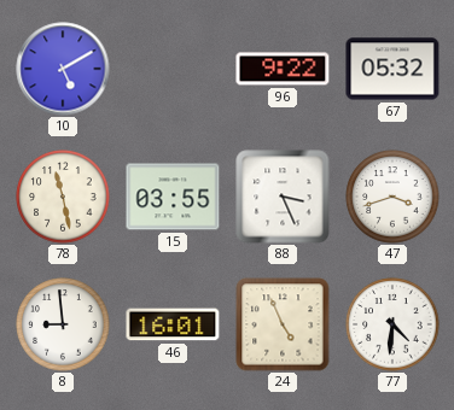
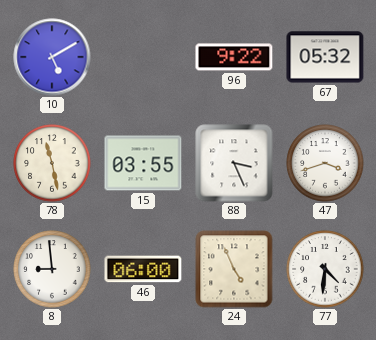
46: 16:01 -> 06:00 (143, 269)
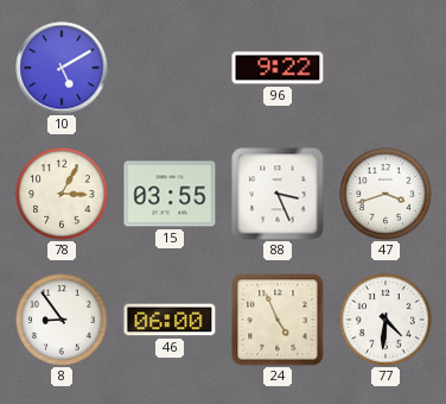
67: 05:32 -> none (325, 57)
78: 11:28 -> 3:05 (62, 194)
8: 8:59 -> 8:54 (62, 320)
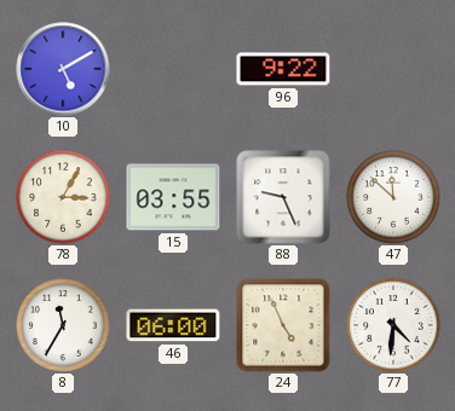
88: 3:26 -> 9:26 (283, 197)
47: 3:42 -> 11:52 (393, 197)
8: 8:54 -> 11:35 (63, 325)
